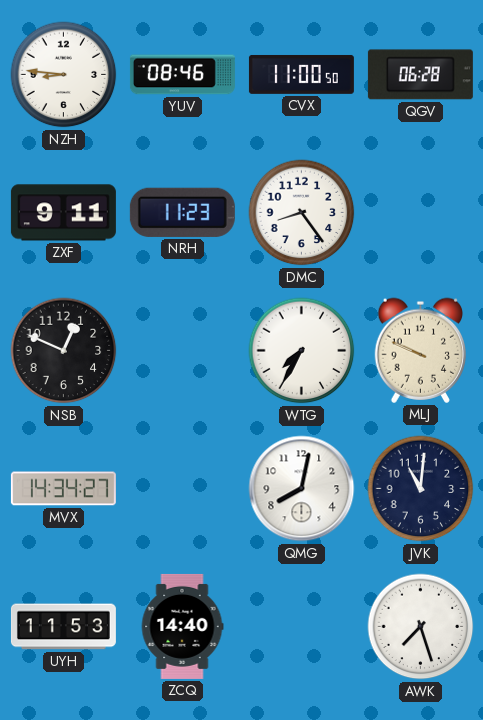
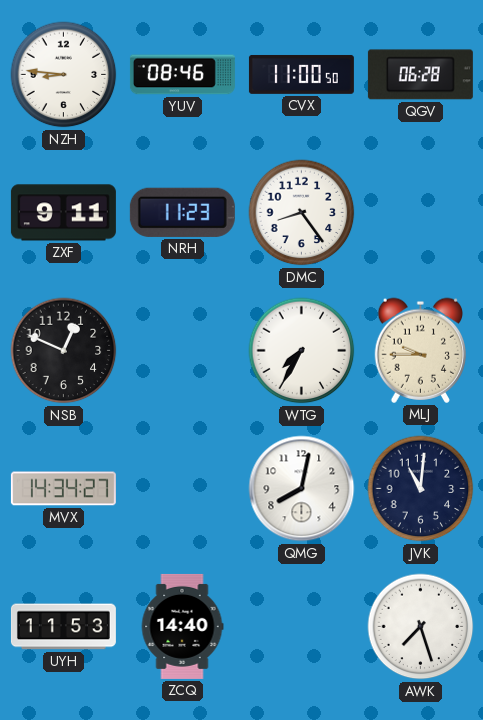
MLJ: 9:49 -> 9:45 (420, 350)
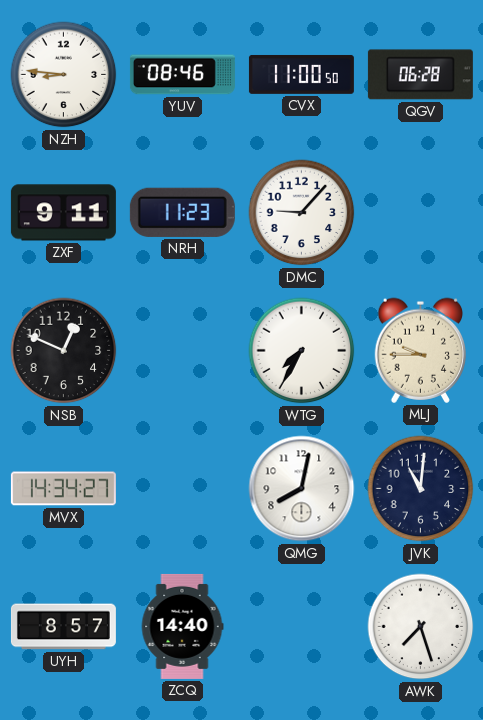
DMC: 8:24 -> 9:07 (302, 213)
UYH: 11:53 -> 8:57 (63, 627)
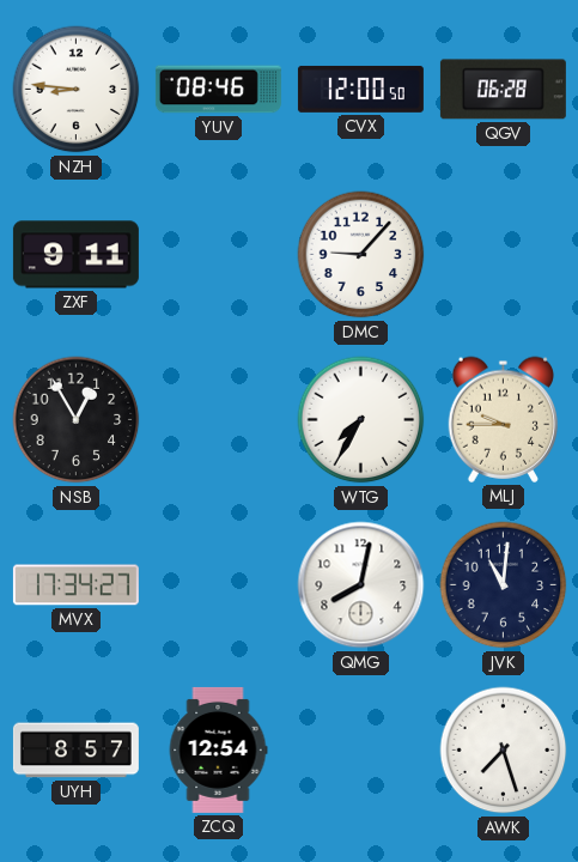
CVX: 11:00 -> 12:00 (360, 89)
NRH: 11:23 -> none (182, 212)
NSB: 12:49 -> 12:55 (77, 420)
MVX: 14:34 -> 17:34 (75, 585)
ZCQ: 14:40 -> 12:54 (218, 749)
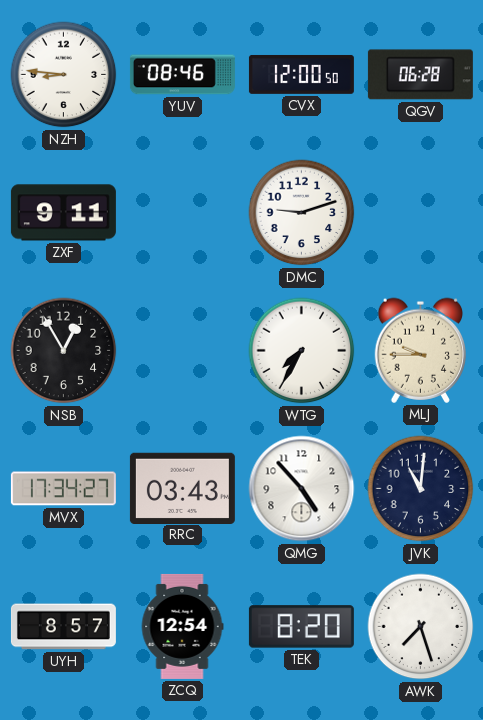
DMC: 9:07 -> 9:12 (302, 213)
RRC: none -> 03:43 (182, 488)
QMG: 8:02 -> 4:53 (302, 489)
TEK: none -> 8:20 (301, 627)
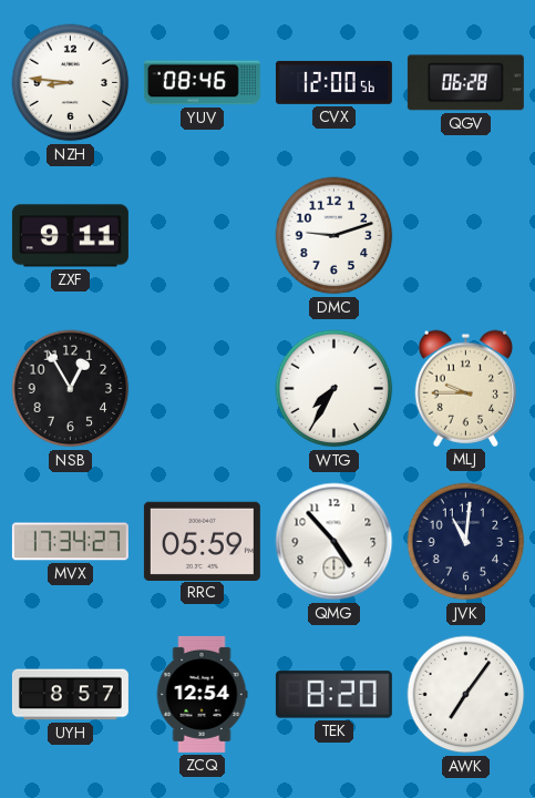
CVX: 12:00:50 -> 12:00:56 (333, 82)
RRC: 03:43 -> 05:59 (202, 541)
AWK: 7:27 -> 7:06 (466, 695)
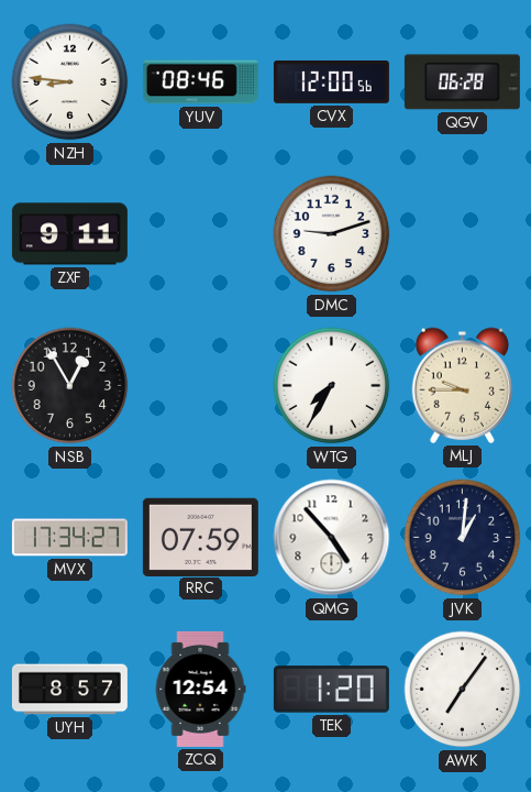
RRC: 05:59 -> 07:59 (200, 537)
JVK: 11:01 -> 1:01 (463, 538)
TEK: 8:20 -> 1:20 (331, 690)
